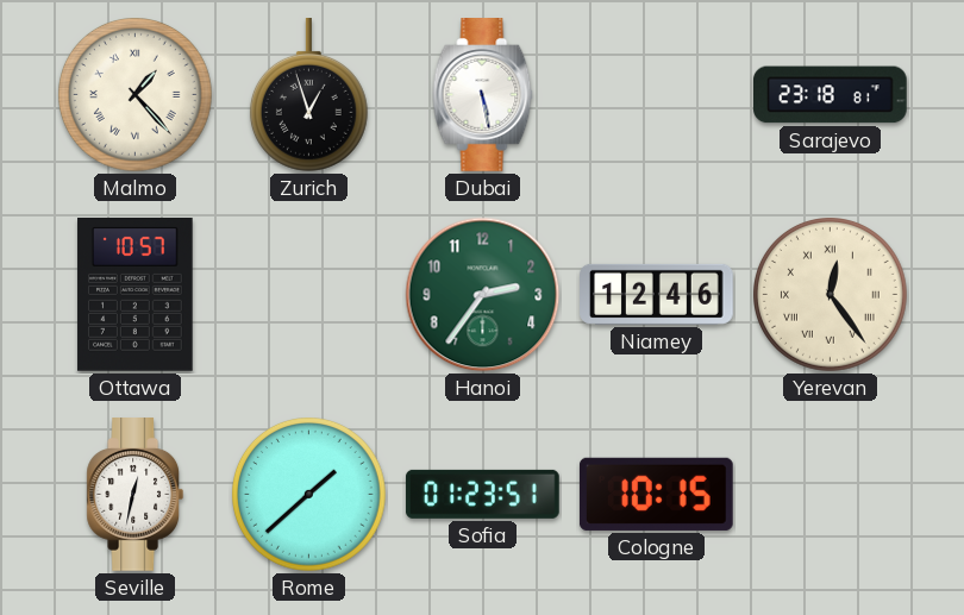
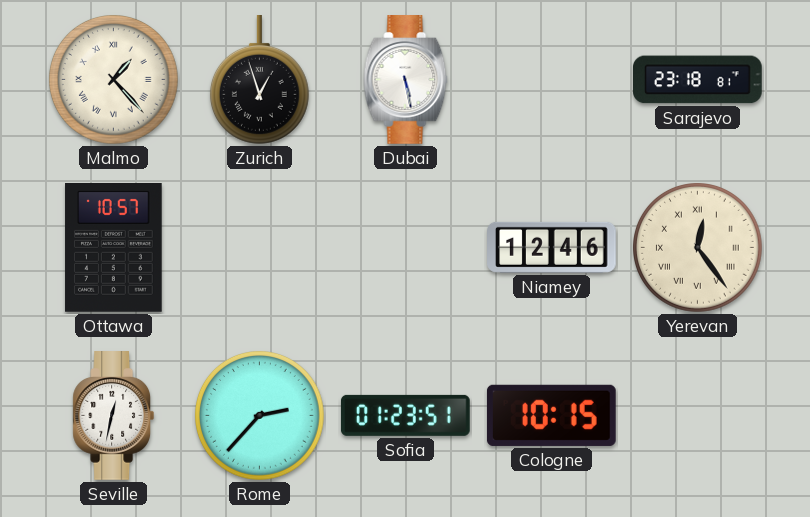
Hanoi: 2:36 -> none (483, 295)
Rome: 1:38 -> 2:37 (260, 416)
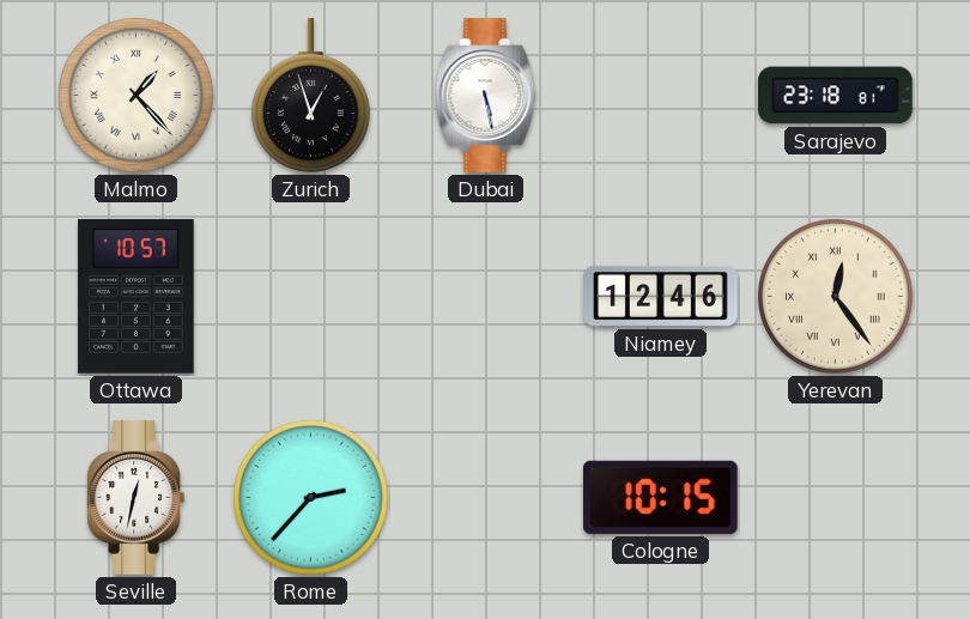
Sofia: 01:23 -> none (406, 415)
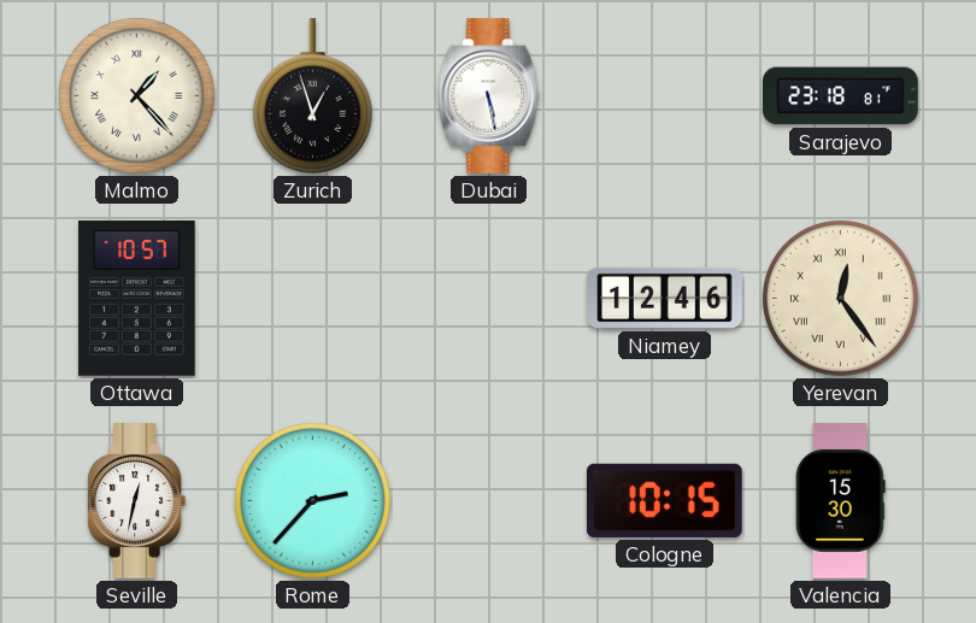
Valencia: none -> 15:30 (840, 501)
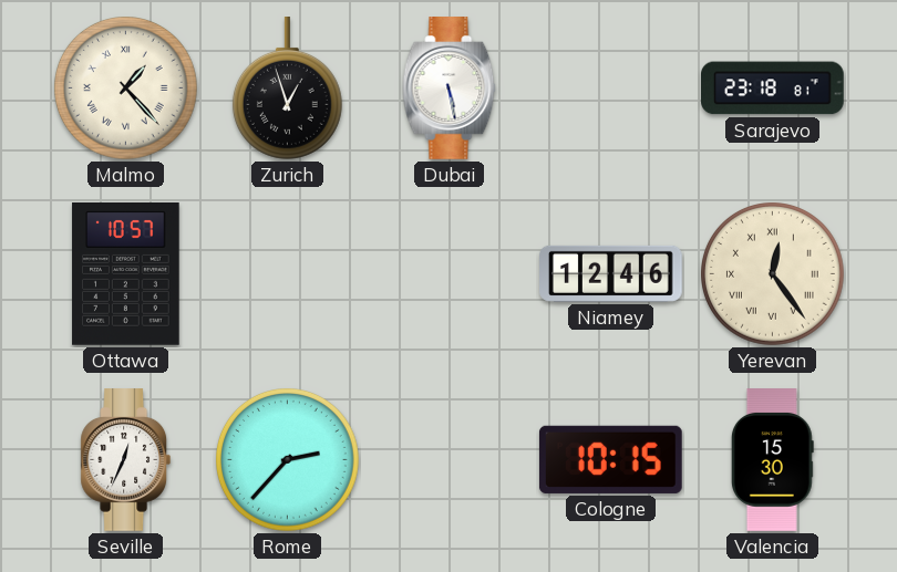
Seville: 12:32 -> 12:34 (126, 460)
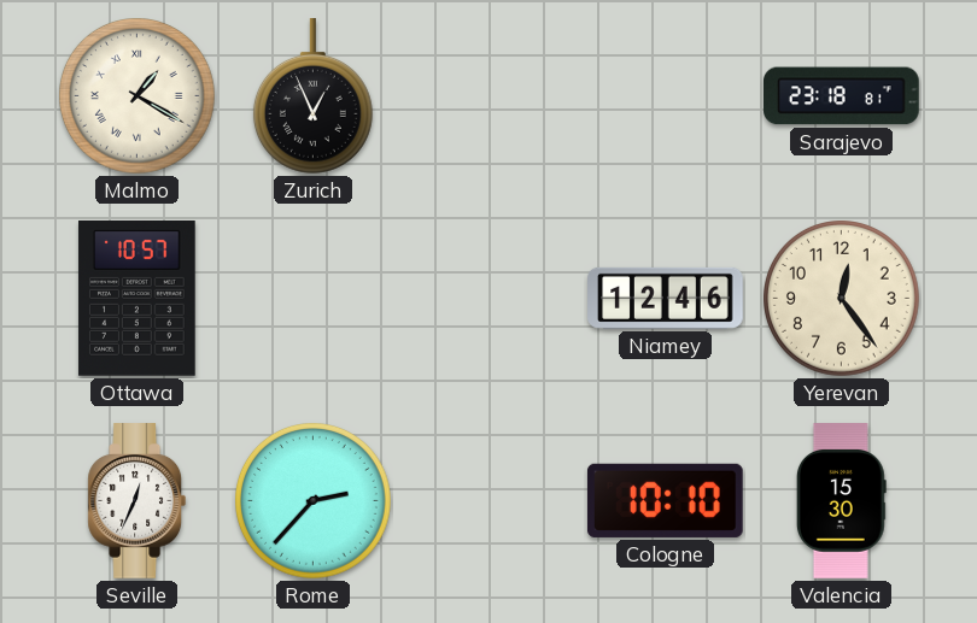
Malmo: 1:23 -> 1:20 (138, 96)
Zurich: 12:57 -> 12:56 (312, 96)
Dubai: 5:28 -> none (450, 89)
Yerevan numerals: Roman -> Arabic (842, 299)
Cologne: 10:15 -> 10:10 (665, 500)
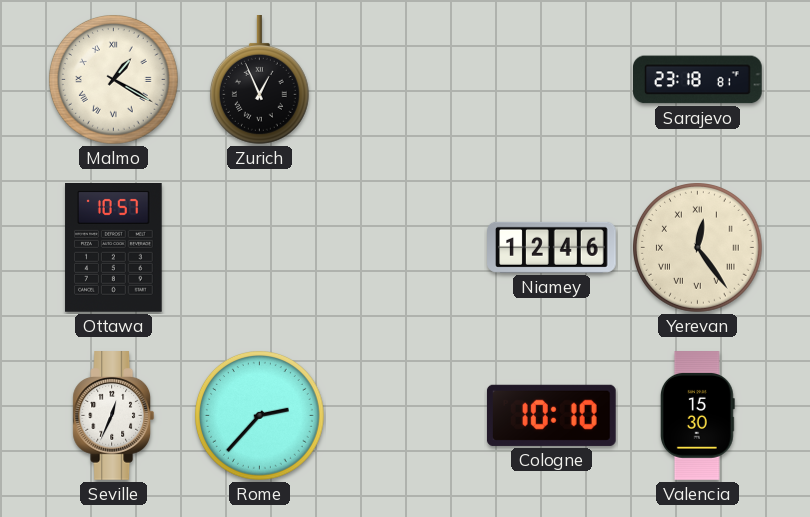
Yerevan numerals: Arabic -> Roman (698, 248)
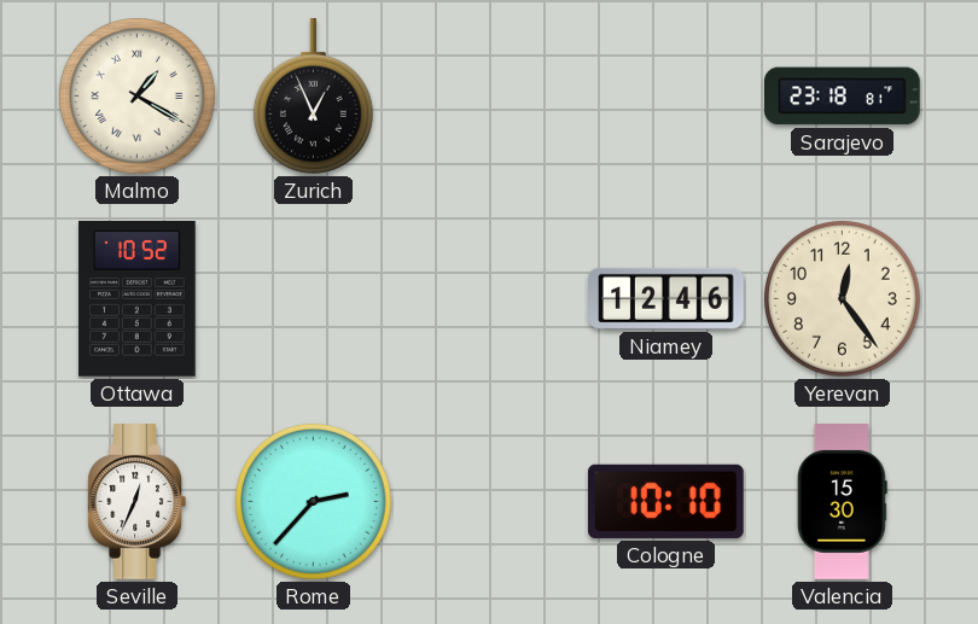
Ottawa: 10:57 -> 10:52 (138, 299)
Yerevan numerals: Roman -> Arabic (843, 299)
